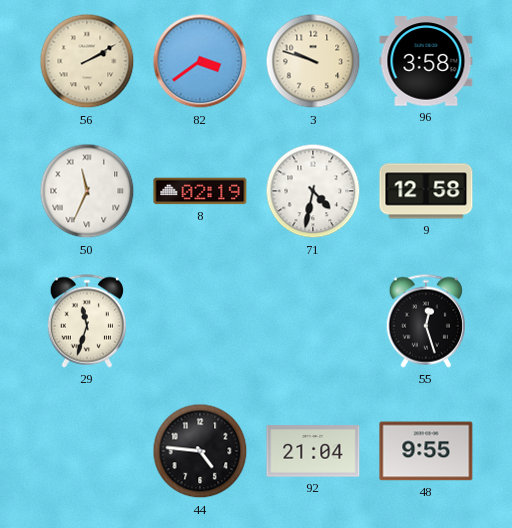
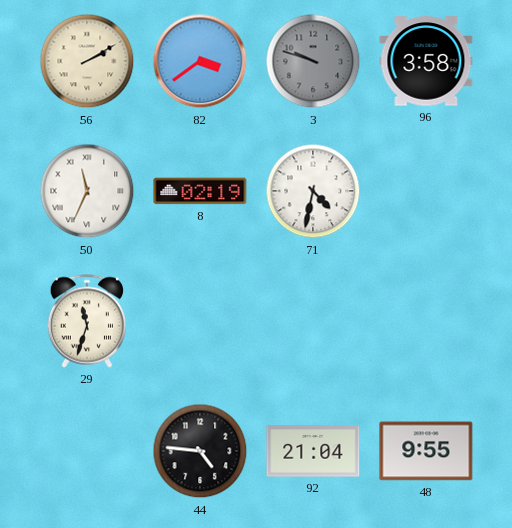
3 dial: cream -> grey (313, 61)
9: 12:58 -> none (426, 191)
55: 12:27 -> none (425, 321)
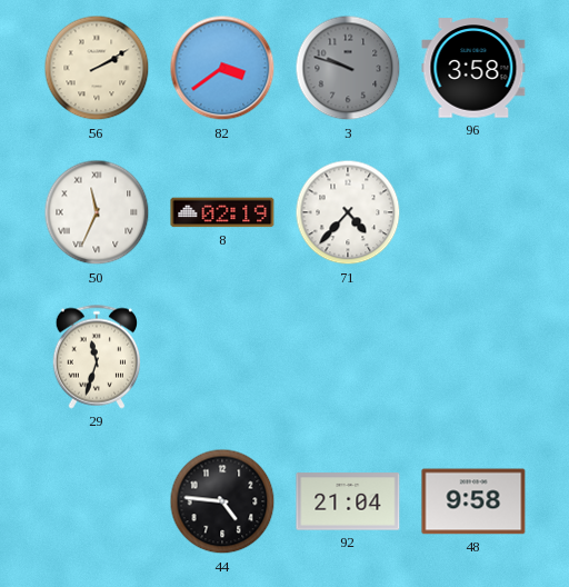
71: 4:32 -> 4:37 (348, 212)
48: 9:55 -> 9:58 (473, 501)
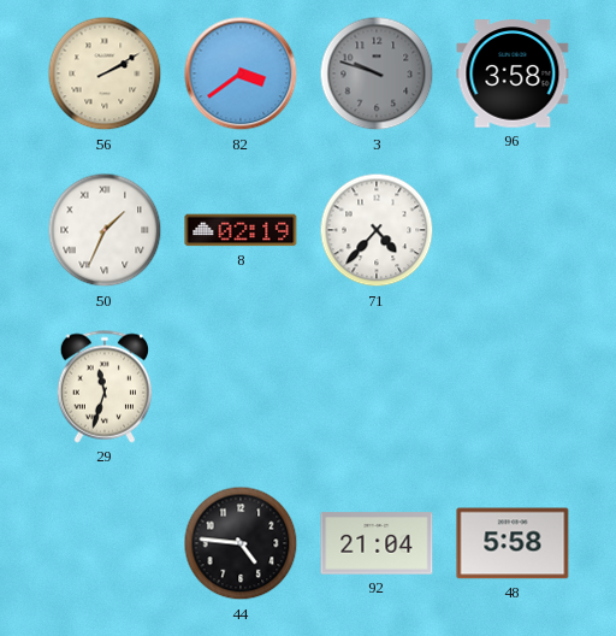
50: 11:34 -> 1:34 (105, 230)
48: 9:58 -> 5:58 (513, 543)
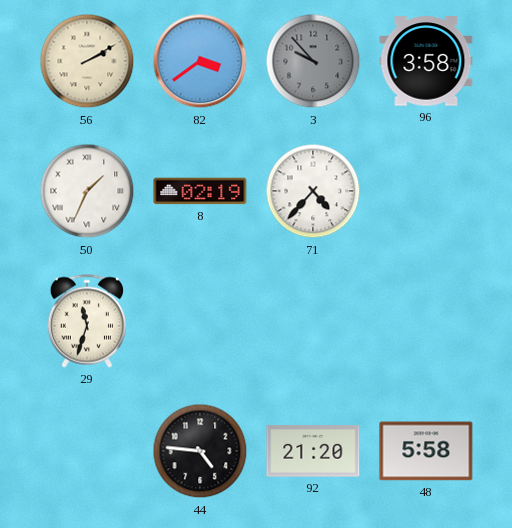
3: 9:48 -> 9:53 (313, 61)
92: 21:04 -> 21:20 (313, 451)
